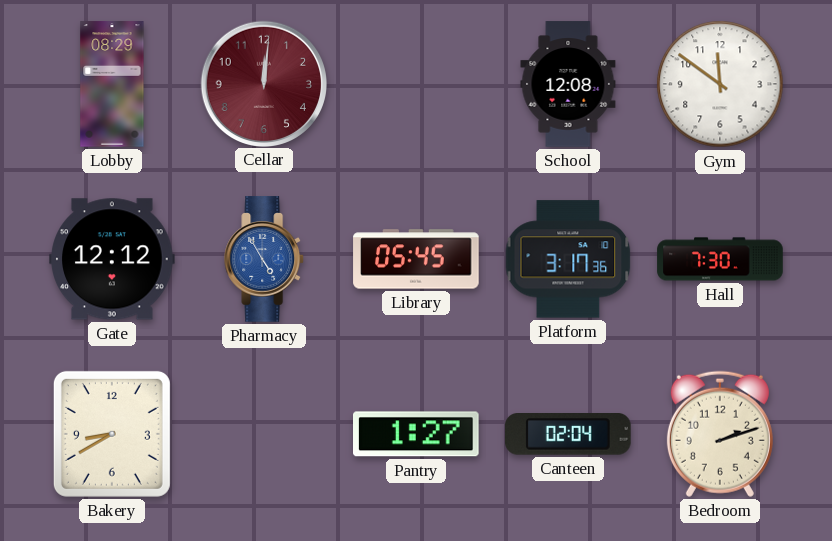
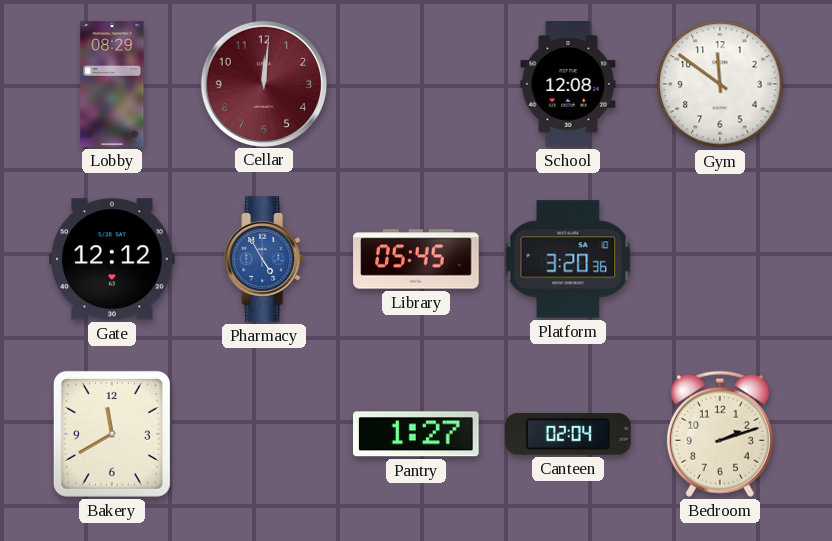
Platform: 3:17 -> 3:20 (568, 259)
Hall: 7:30 -> none (720, 259)
Bakery: 8:40 -> 11:40 (112, 434)
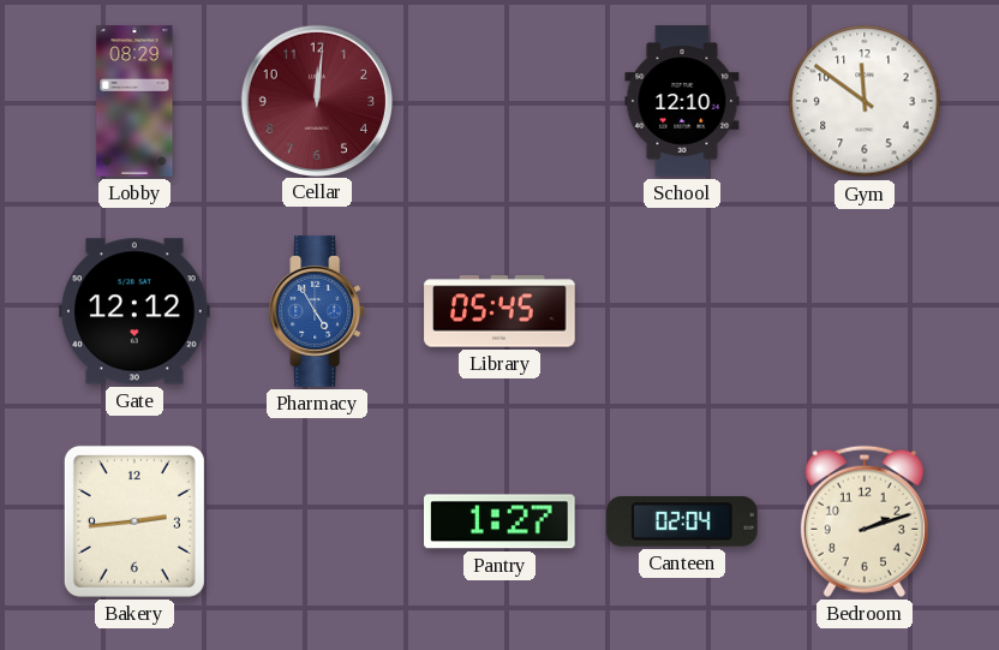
School: 12:08 -> 12:10 (682, 101)
Platform: 3:20 -> none (568, 259)
Bakery: 11:40 -> 2:44 (134, 521)
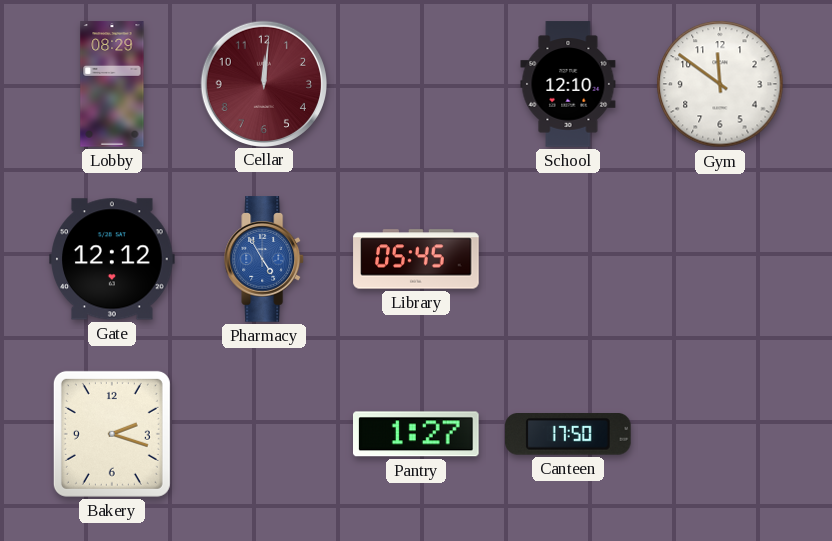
Bakery: 2:44 -> 2:18 (112, 434)
Canteen: 02:04 -> 17:50 (569, 435)
Bedroom: 2:12 -> none (865, 521)
